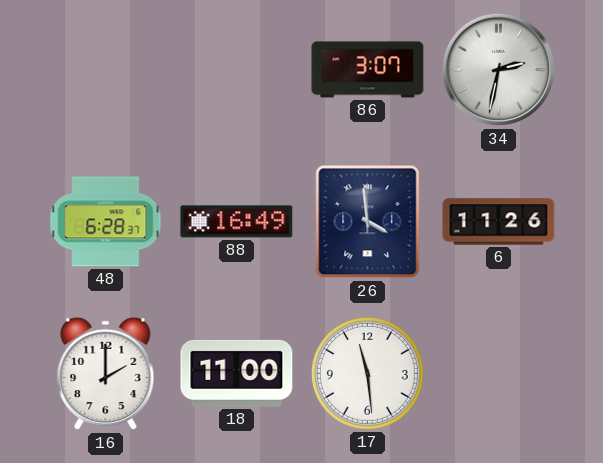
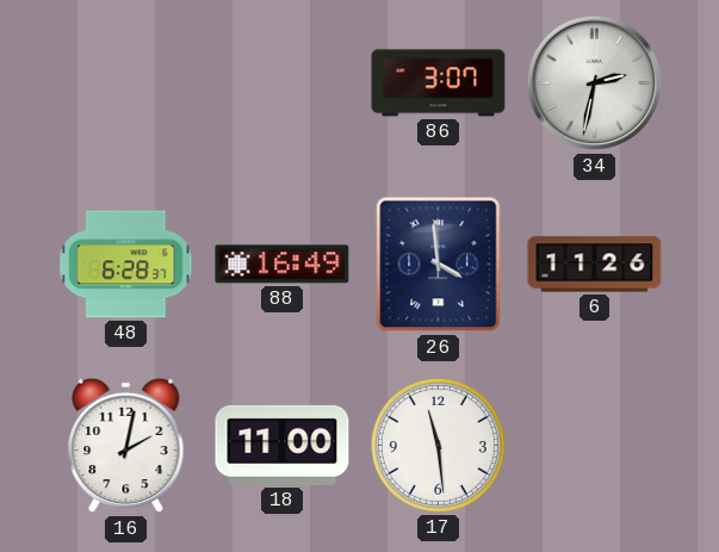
16: 2:00 -> 2:02 (126, 446)
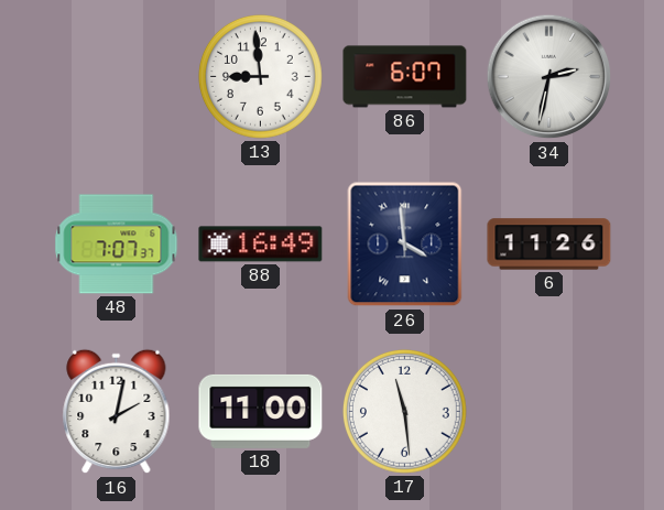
13: none -> 8:59 (260, 76)
86: 3:07 -> 6:07 (405, 77)
48: 6:28 -> 7:07 (117, 245)
